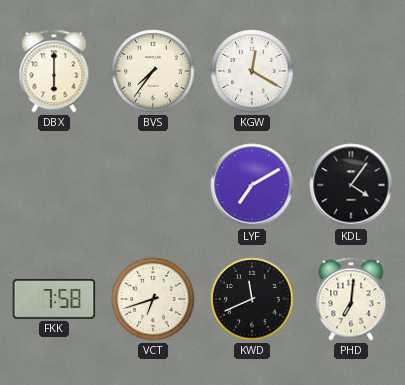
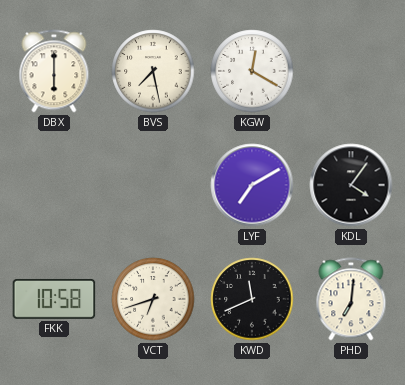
BVS: 7:36 -> 7:28 (153, 71)
FKK: 7:58 -> 10:58 (54, 299)
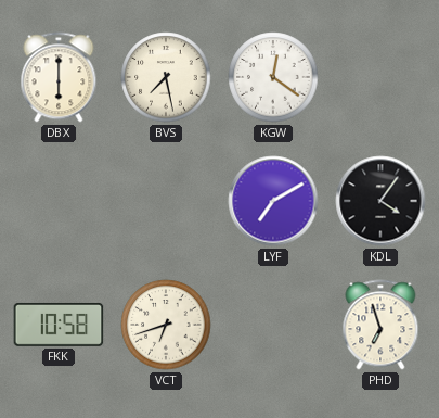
KGW: 12:20 -> 12:21 (273, 77)
KWD: 11:41 -> none (252, 299)
PHD: 7:01 -> 6:57 (380, 325)
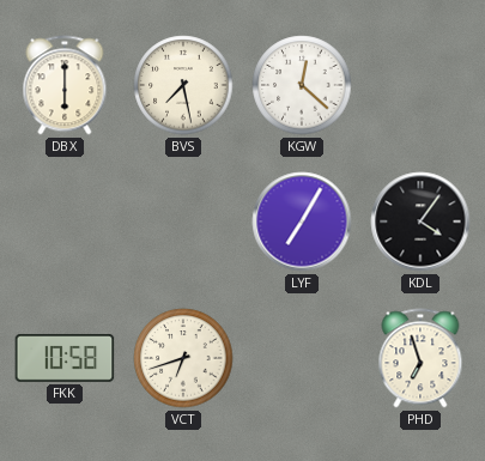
KGW: 12:21 -> 12:22 (302, 85)
LYF: 7:10 -> 7:05 (302, 222)
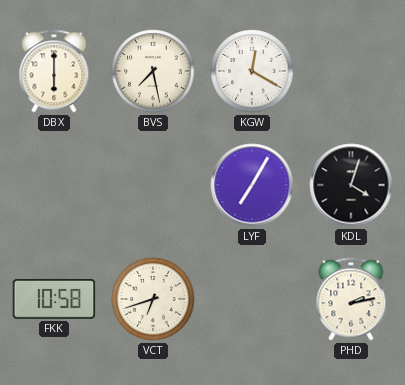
KGW: 12:22 -> 12:20 (252, 71)
KDL: 4:06 -> 4:03 (351, 185)
PHD: 6:57 -> 2:13 (351, 299)
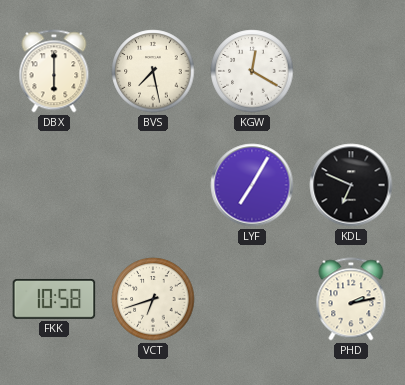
KDL: 4:03 -> 6:49 (351, 185)
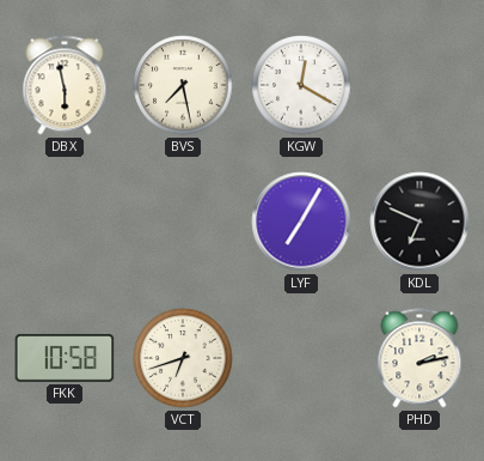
DBX: 6:00 -> 5:58 (65, 85)
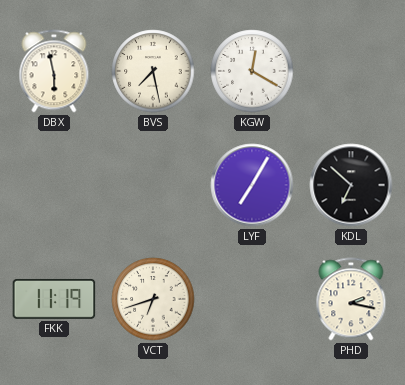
KDL: 6:49 -> 6:52 (351, 185)
FKK: 10:58 -> 11:19 (54, 299)
PHD: 2:13 -> 2:17 (351, 299)
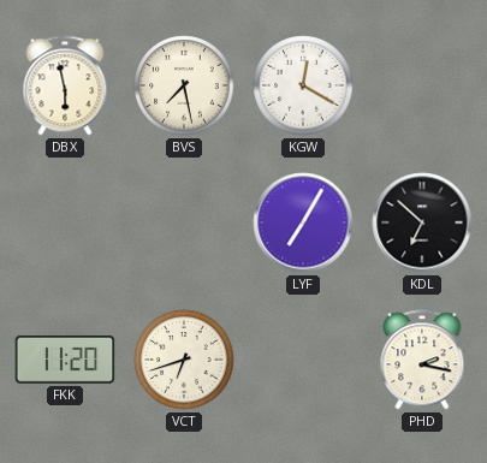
FKK: 11:19 -> 11:20 (65, 360)
